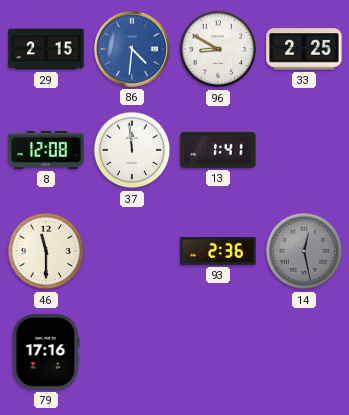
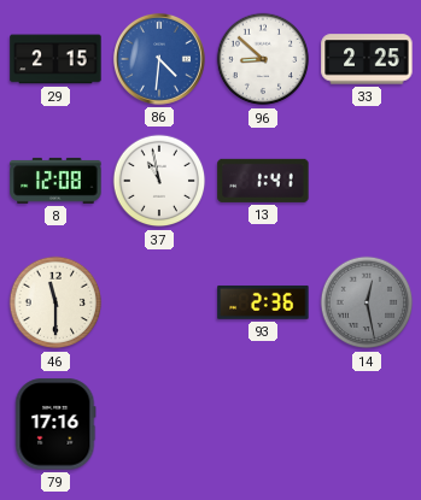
96: 8:50 -> 8:52 (263, 59)
37: 11:59 -> 10:58 (159, 181)
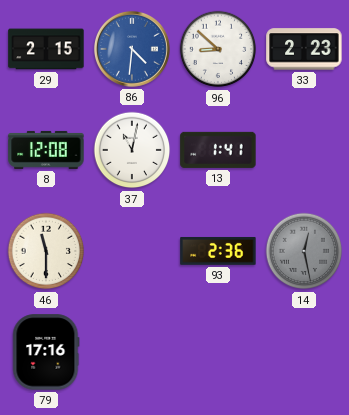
33: 2:25 -> 2:23 (304, 49)
37: 10:58 -> 11:02 (132, 150)
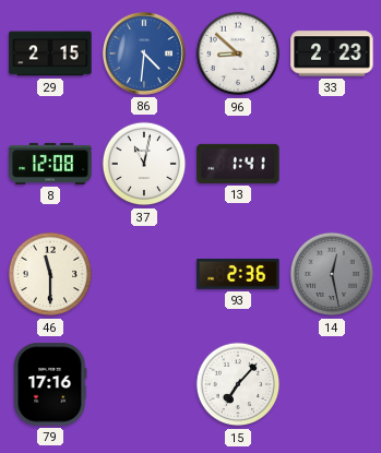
15: none -> 7:07 (238, 384)
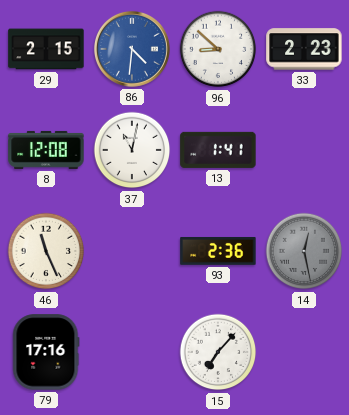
46: 11:30 -> 11:26 (46, 251)
